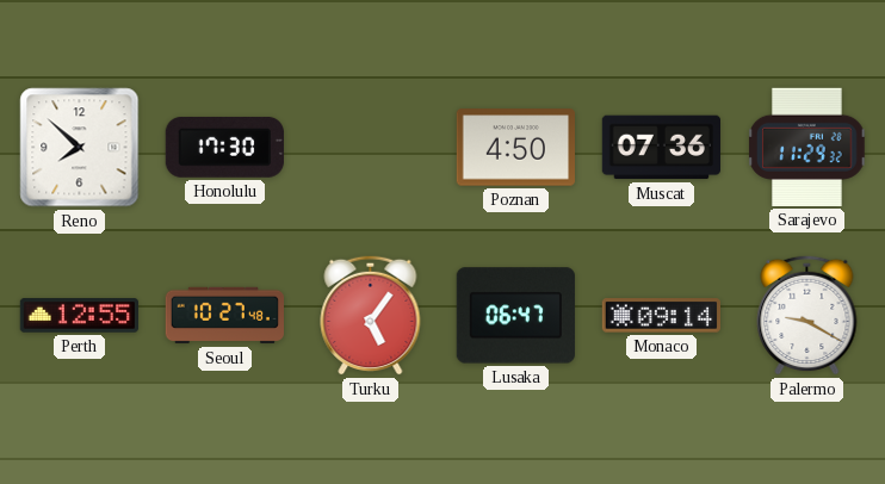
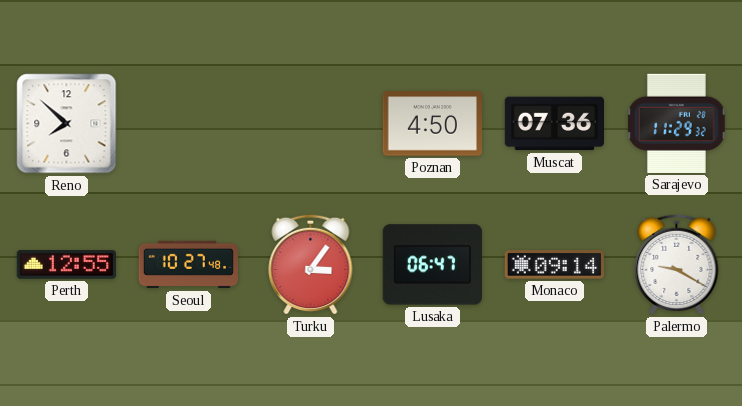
Honolulu: 17:30 -> none (224, 147)
Turku: 5:06 -> 3:06 (311, 264)
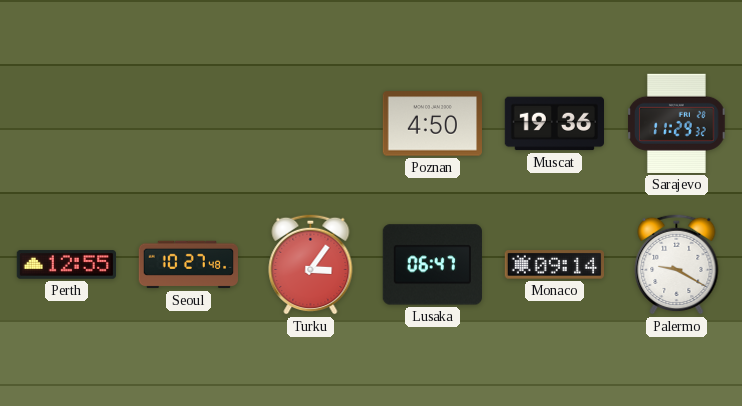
Reno: 7:52 -> none (67, 124)
Muscat: 07:36 -> 19:36 (554, 124)
